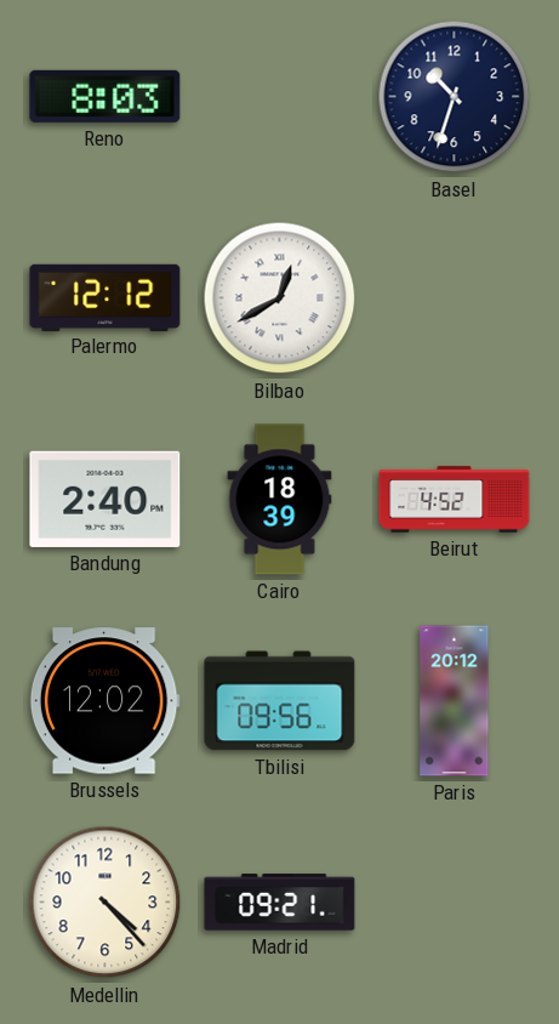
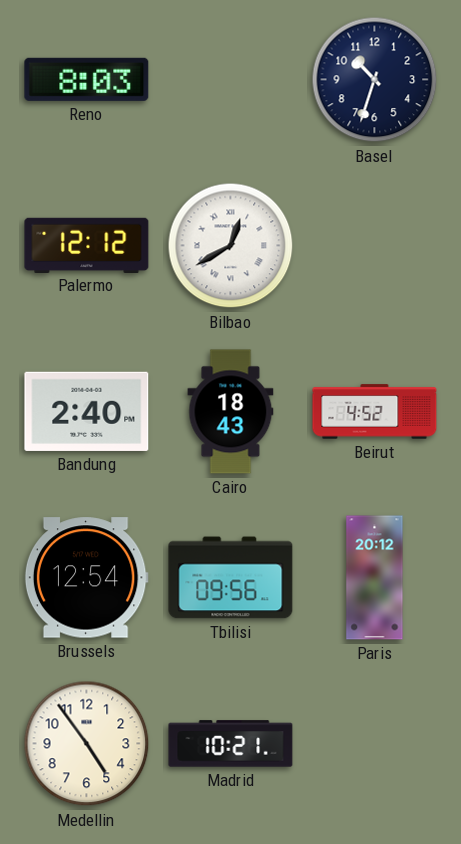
Cairo: 18:39 -> 18:43 (231, 412)
Brussels: 12:02 -> 12:54 (86, 578)
Medellin: 4:23 -> 4:54 (87, 744)
Madrid: 09:21 -> 10:21 (231, 744)
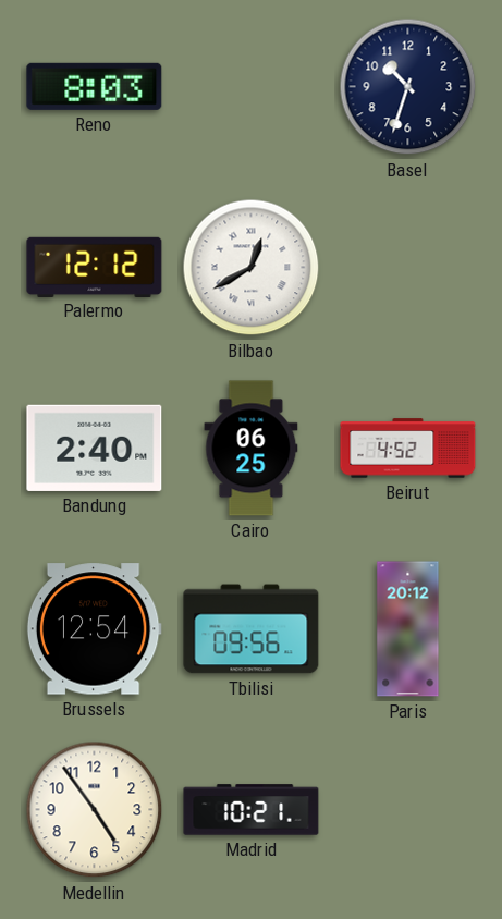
Cairo: 18:43 -> 06:25 (252, 449)
